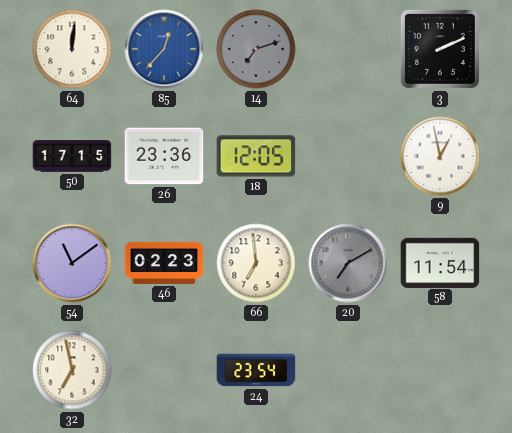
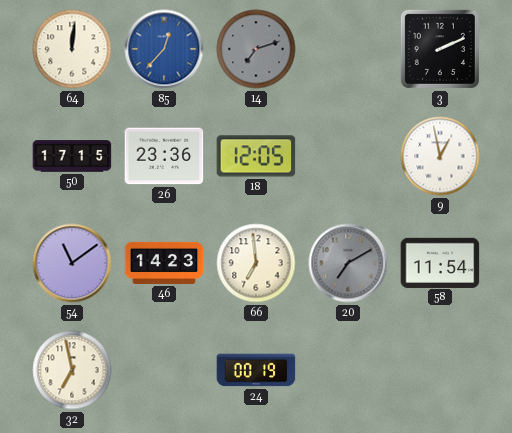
46: 02:23 -> 14:23 (164, 263)
24: 23:54 -> 00:19 (256, 370)
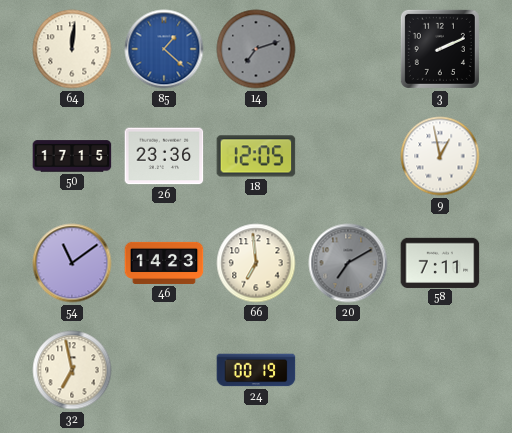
85: 12:37 -> 1:22 (164, 49)
58: 11:54 -> 7:11 (440, 262)
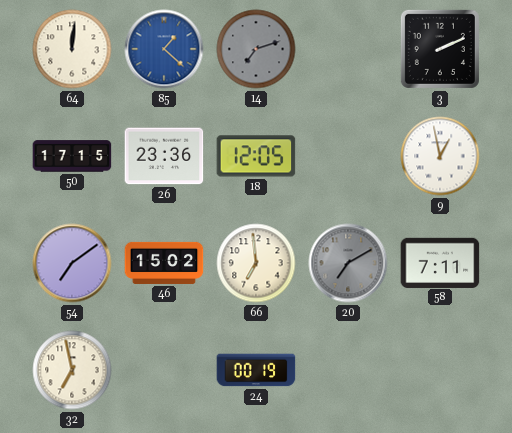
54: 11:09 -> 7:09 (72, 263)
46: 14:23 -> 15:02 (164, 263)
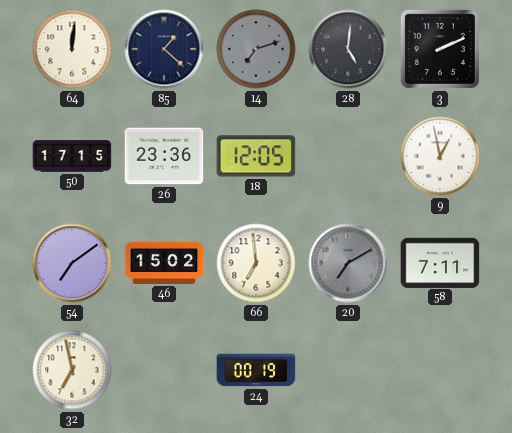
85 dial: blue -> navy (164, 49)
28: none -> 5:01 (348, 49)
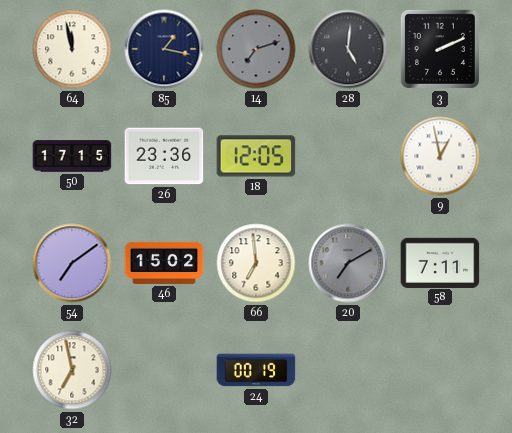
64: 12:01 -> 11:58 (72, 49)
85: 1:22 -> 1:17 (164, 49)
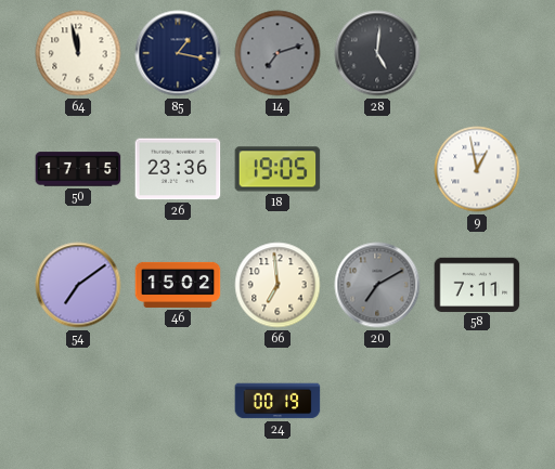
3: 2:11 -> none (440, 49)
18: 12:05 -> 19:05 (277, 169)
32: 6:58 -> none (72, 370)
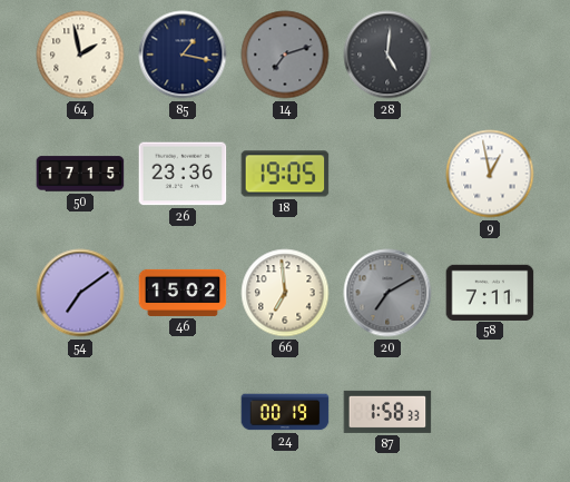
64: 11:58 -> 1:58 (80, 55)
87: none -> 1:58 (387, 412)
